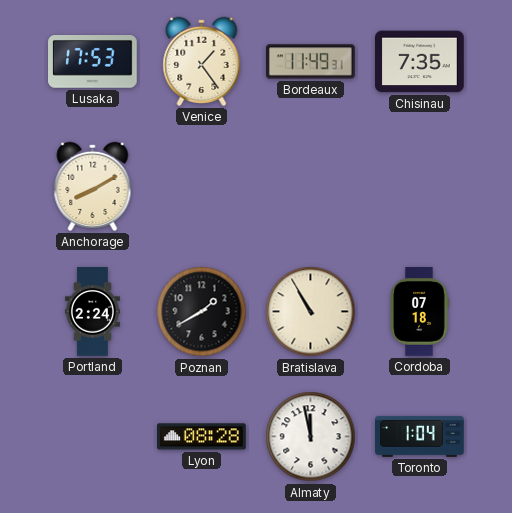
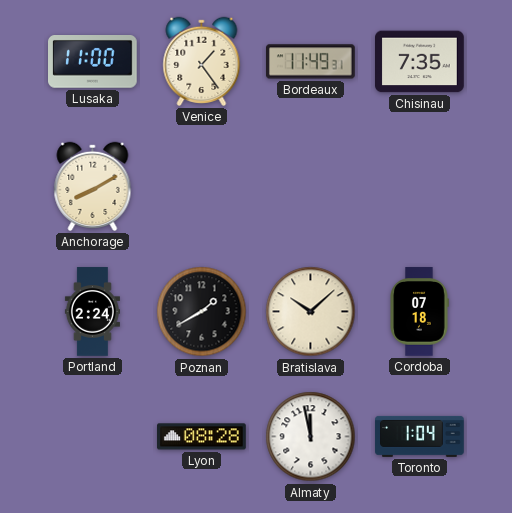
Lusaka: 17:53 -> 11:00 (93, 62)
Bratislava: 10:55 -> 10:08 (311, 312)
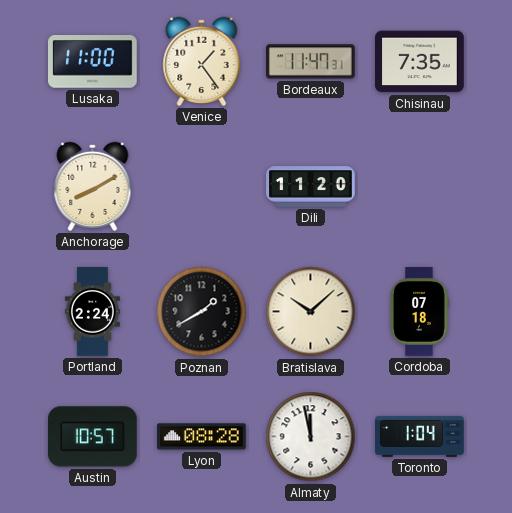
Bordeaux: 11:49 -> 11:47 (311, 62)
Dili: none -> 11:20 (311, 187)
Austin: none -> 10:57 (92, 437)
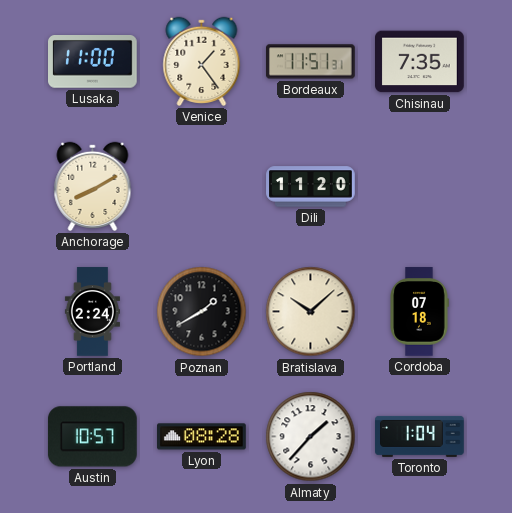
Bordeaux: 11:47 -> 11:51 (311, 62)
Almaty: 11:58 -> 1:37 (311, 437)
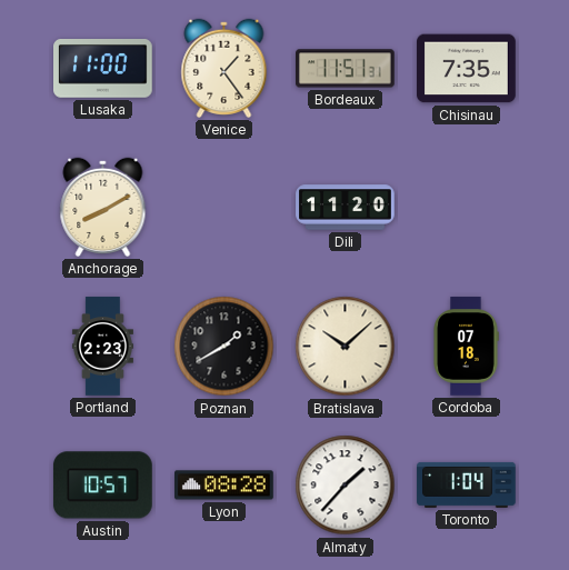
Portland: 2:24 -> 2:23 (102, 347)
